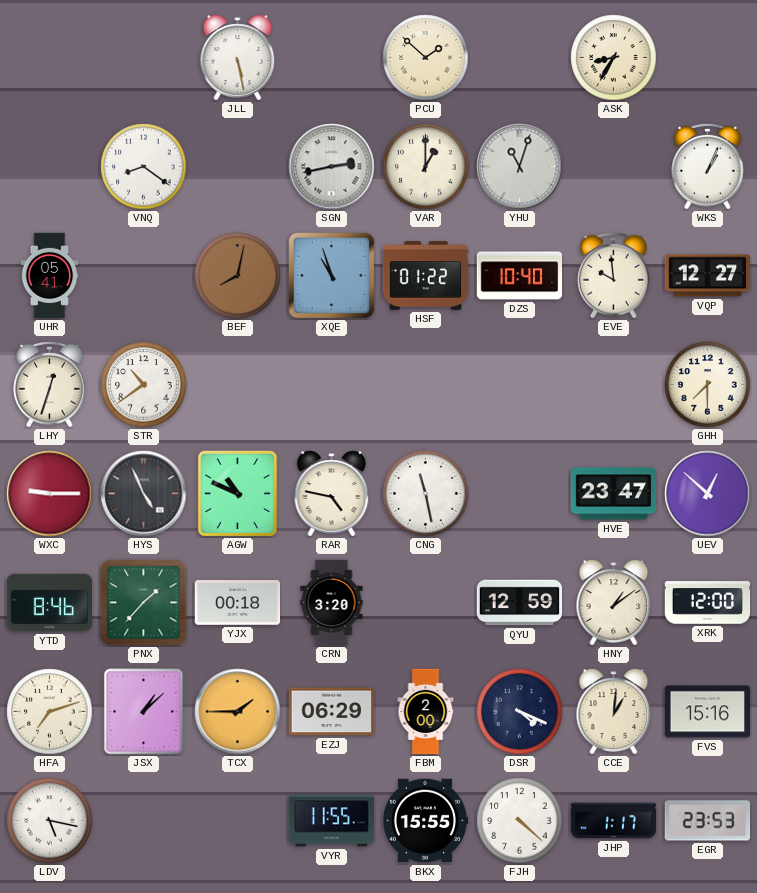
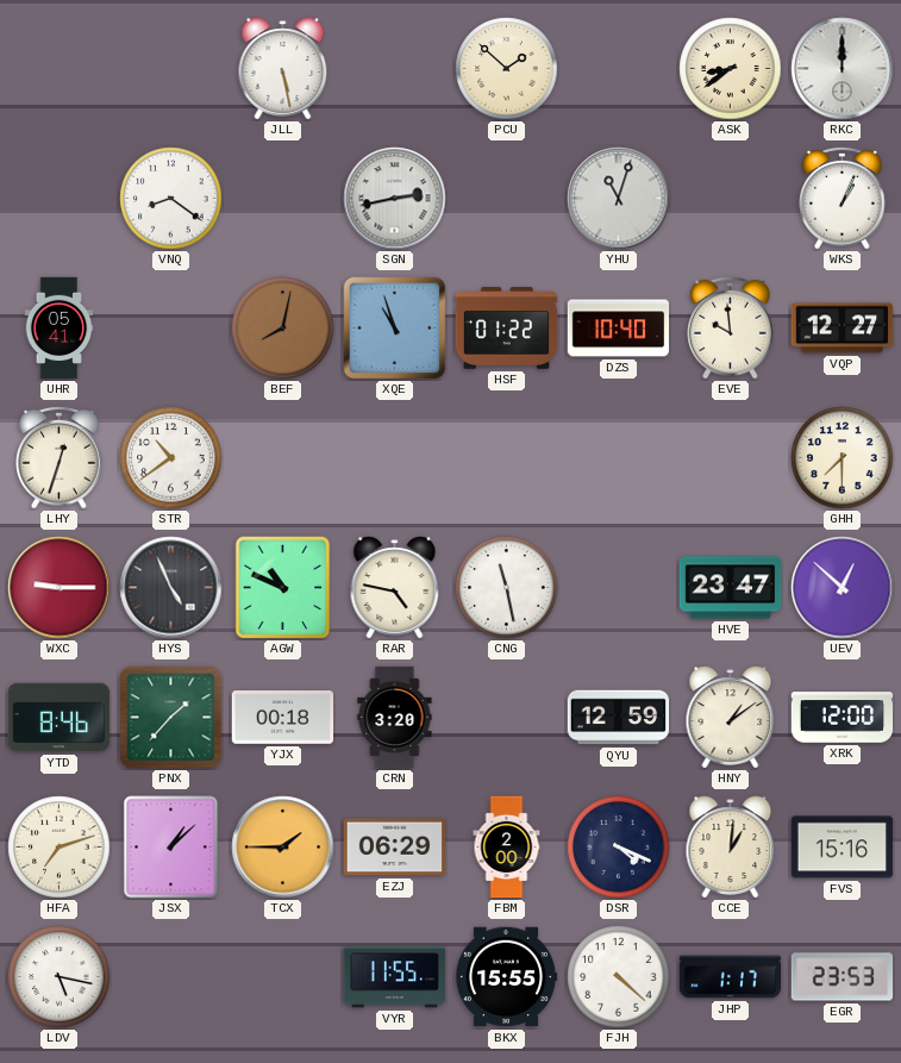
ASK: 8:35 -> 8:39 (731, 69)
RKC: none -> 12:00 (843, 69)
VAR: 1:00 -> none (426, 167)
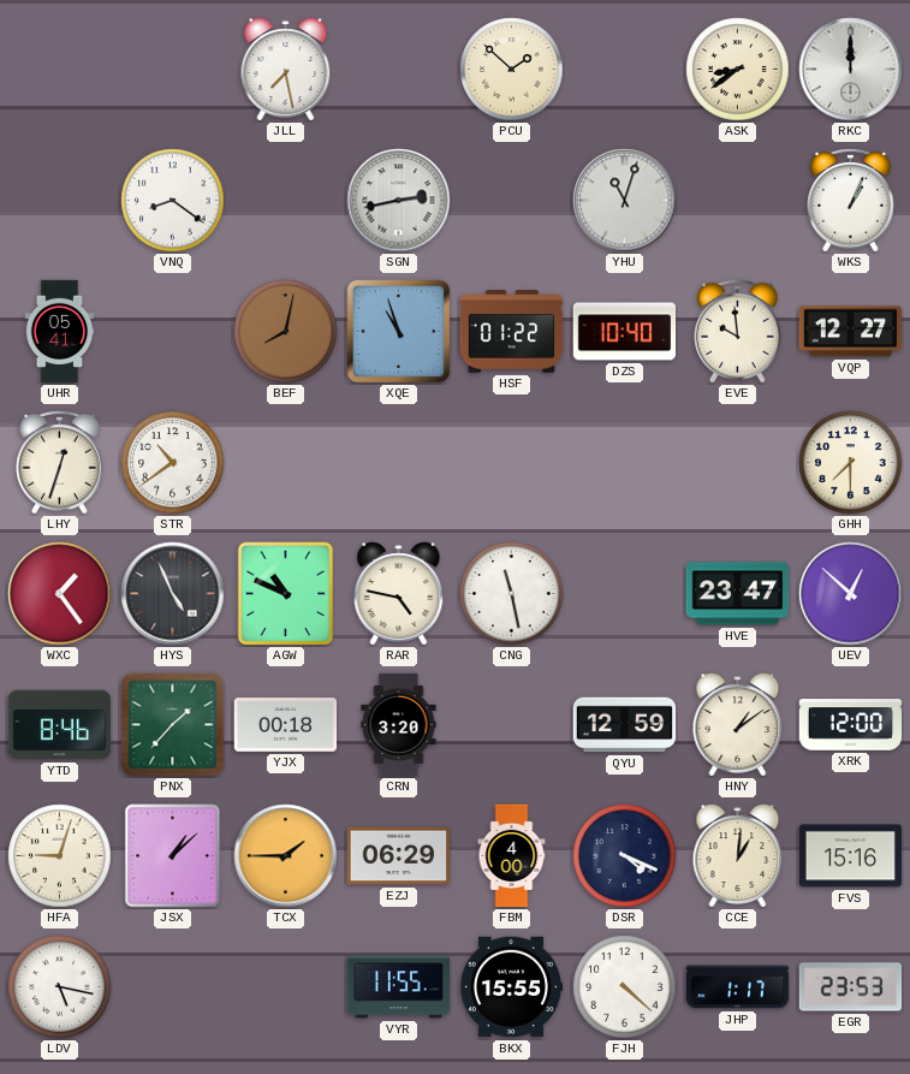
JLL: 5:28 -> 7:28 (286, 70)
WXC: 9:15 -> 1:24 (60, 594)
HFA: 7:12 -> 9:03 (60, 856)
FBM: 2:00 -> 4:00 (512, 856)
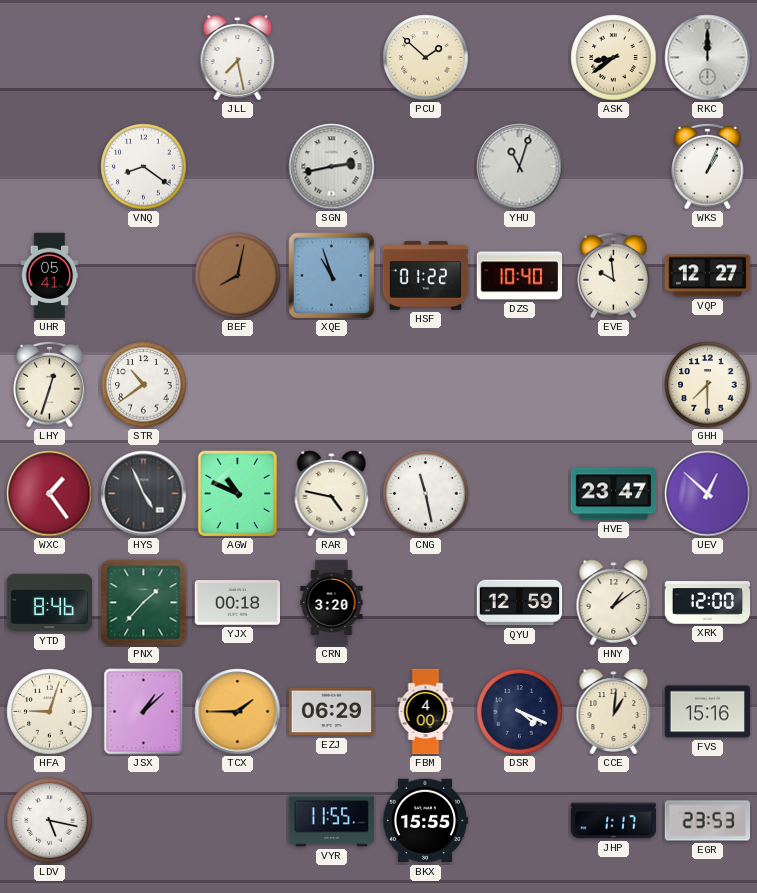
FJH: 4:22 -> none (625, 987)
